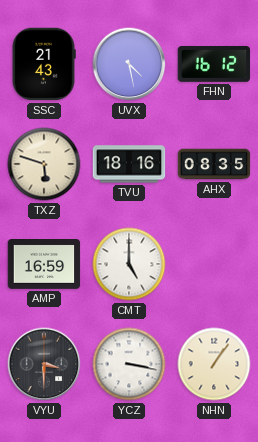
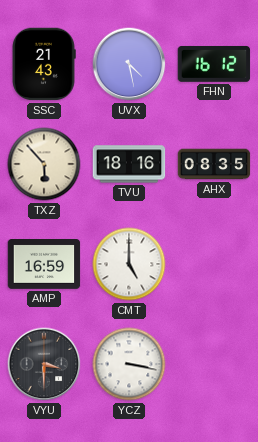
TXZ: 5:48 -> 5:53 (44, 164)
NHN: 1:06 -> none (214, 364)
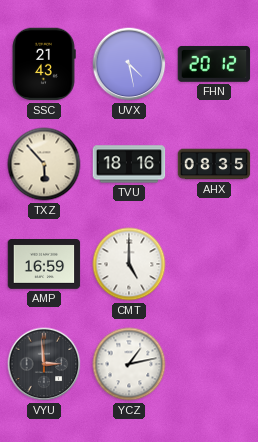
FHN: 16:12 -> 20:12 (214, 64)
VYU: 3:30 -> 2:59 (44, 364)
YCZ: 3:17 -> 1:13 (129, 364)
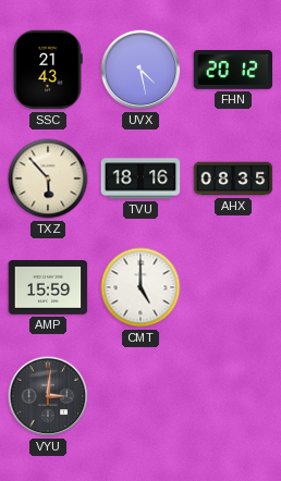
AMP: 16:59 -> 15:59 (48, 288)
VYU: 2:59 -> 3:01 (48, 396)
YCZ: 1:13 -> none (129, 364)
